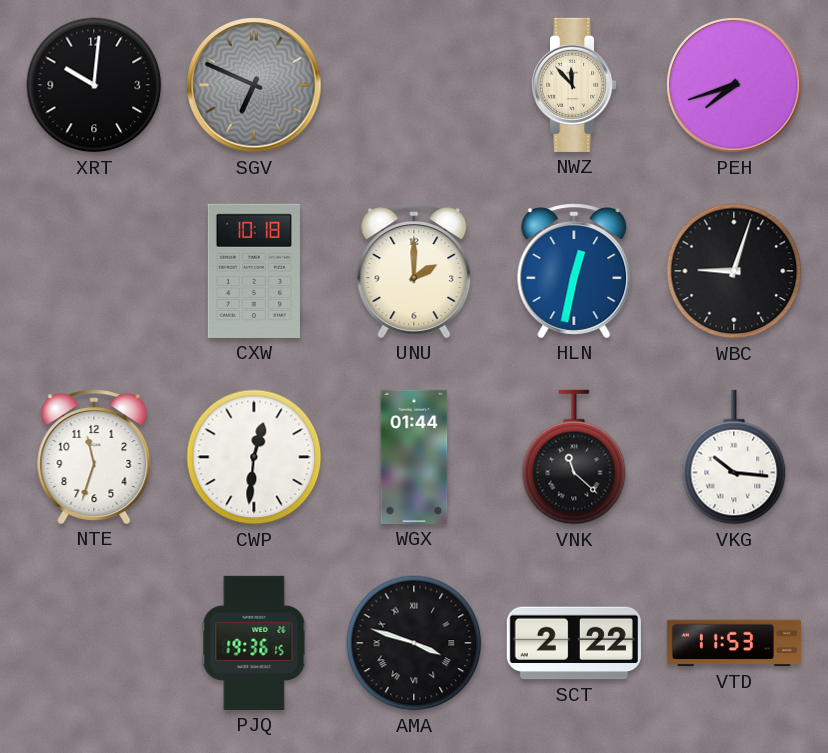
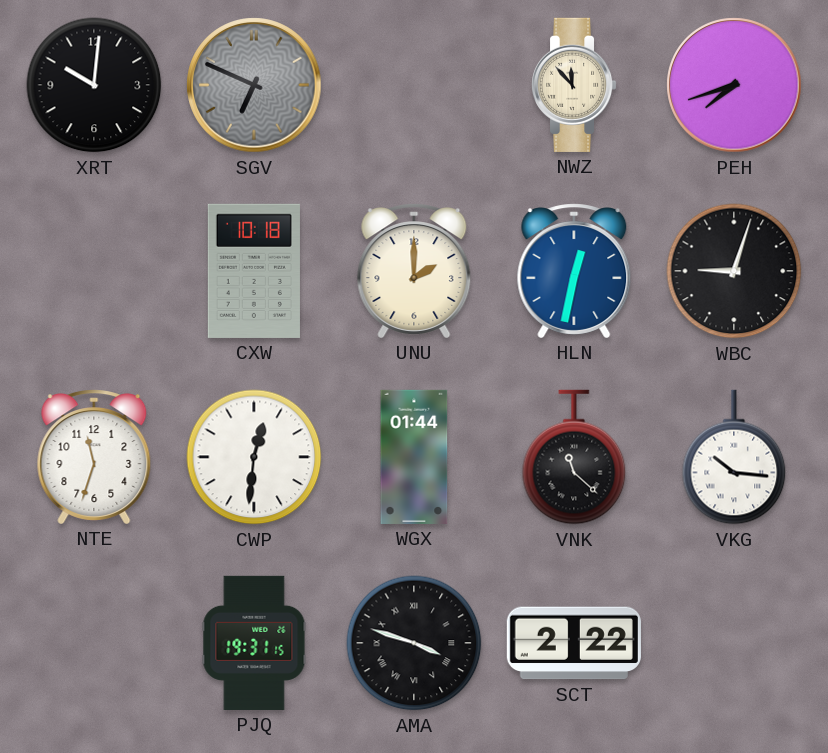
PJQ: 19:36 -> 19:31 (254, 643)
VTD: 11:53 -> none (733, 643)
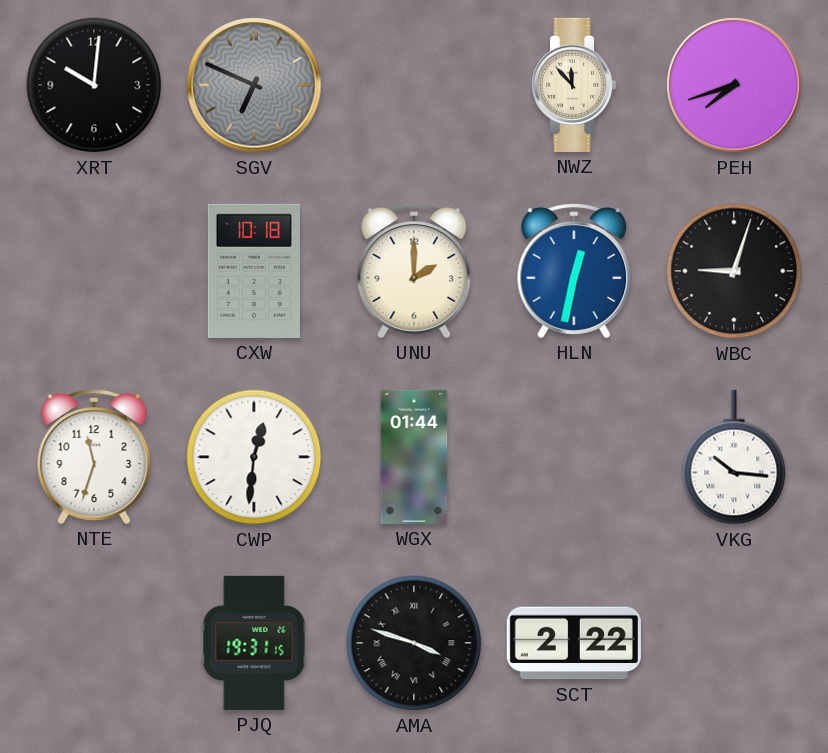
VNK: 11:22 -> none (574, 457)
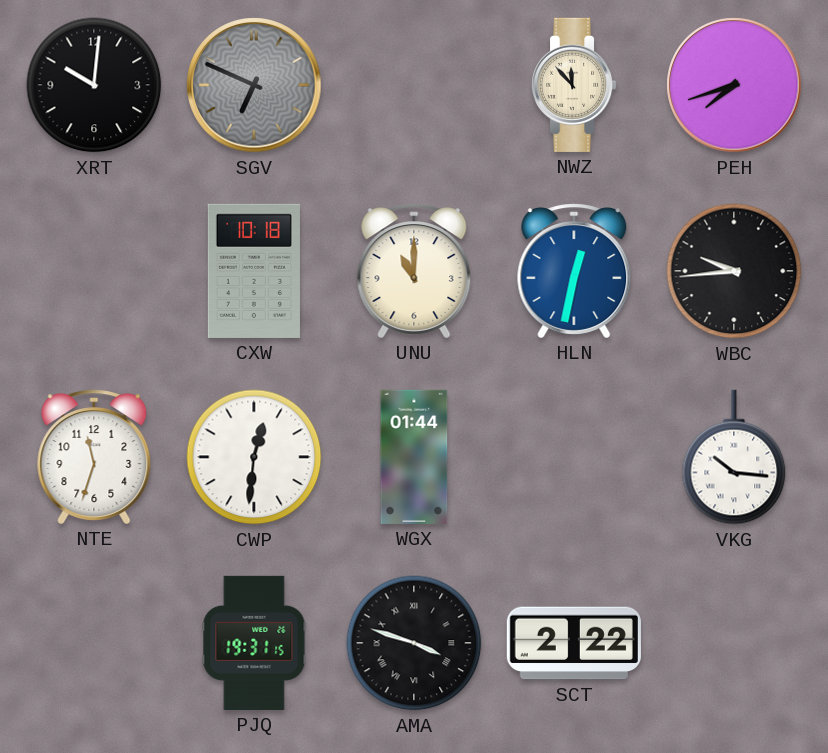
UNU: 2:00 -> 11:00 (414, 271)
WBC: 9:03 -> 9:44 (734, 271)
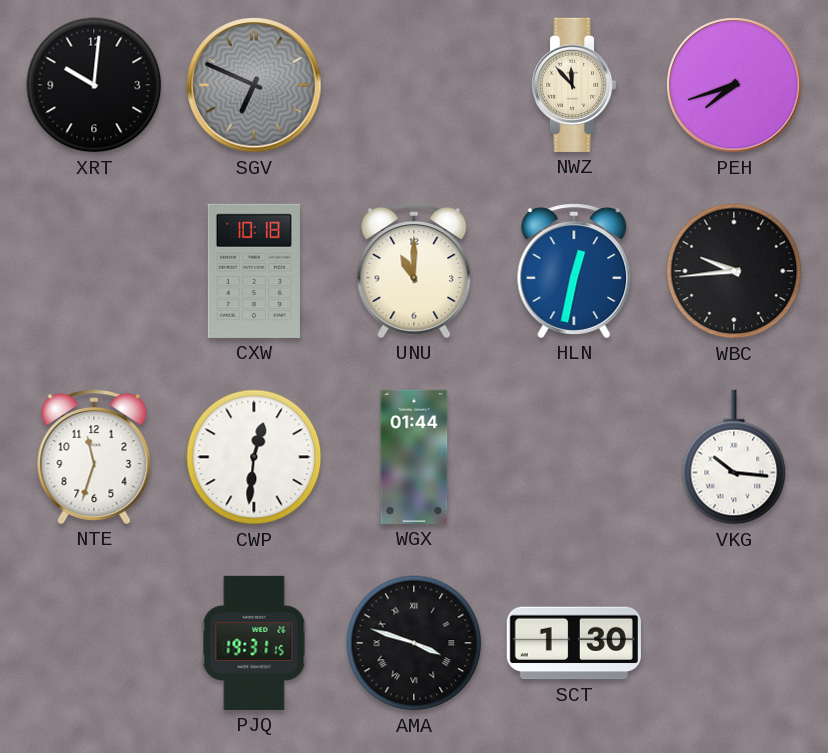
SCT: 2:22 -> 1:30 (574, 643)
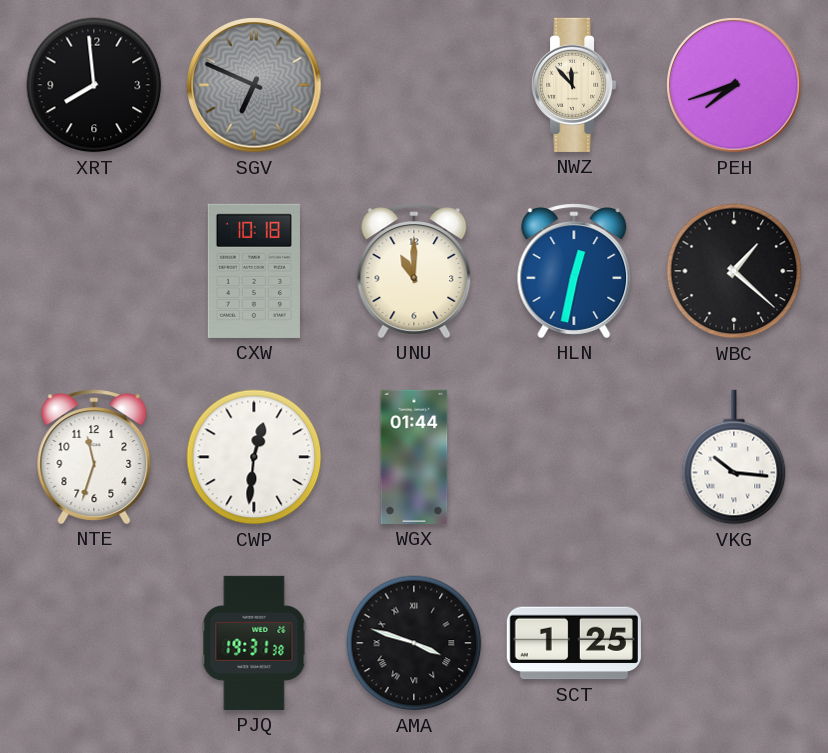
XRT: 10:01 -> 7:59 (94, 85)
WBC: 9:44 -> 1:22 (734, 271)
PJQ: 19:31:15 -> 19:31:38 (254, 643)
SCT: 1:30 -> 1:25 (574, 643)
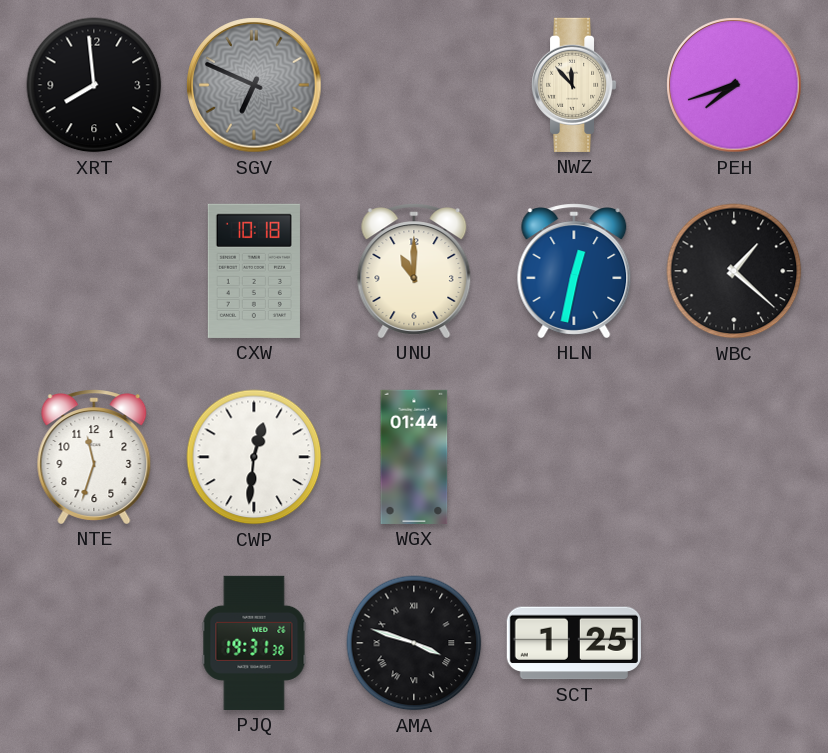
VKG: 10:16 -> none (734, 457)
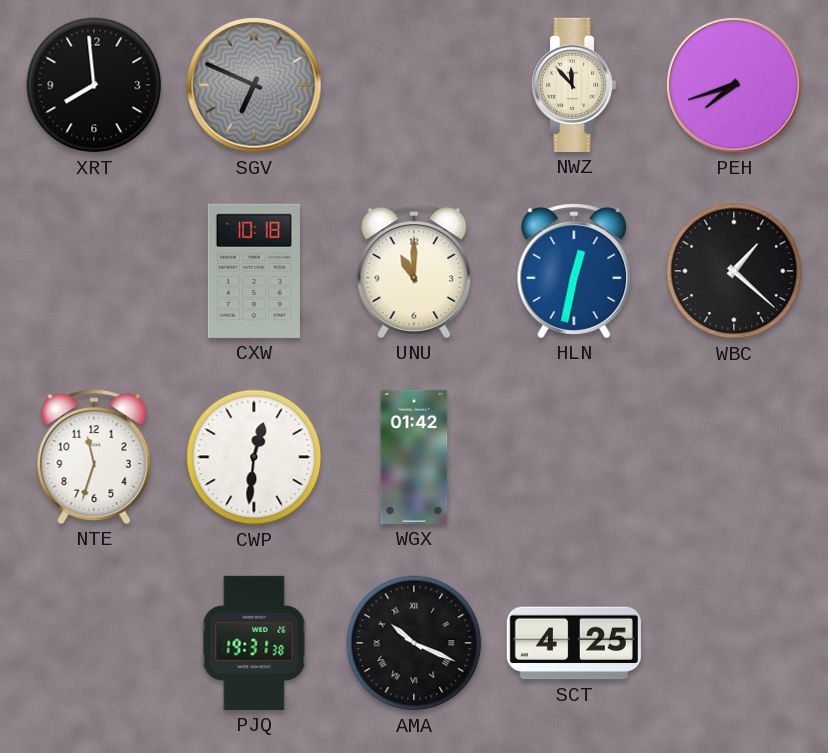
WGX: 01:44 -> 01:42 (414, 457)
AMA: 3:48 -> 10:19 (414, 643)
SCT: 1:25 -> 4:25 (574, 643)
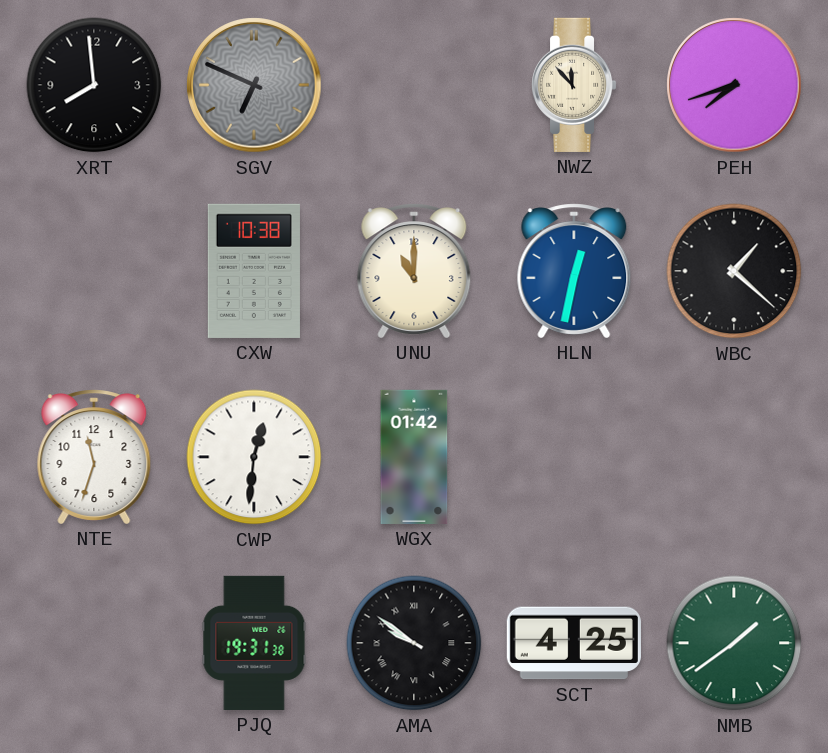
CXW: 10:18 -> 10:38 (254, 271)
AMA: 10:19 -> 9:51 (414, 643)
NMB: none -> 1:39 (734, 643)
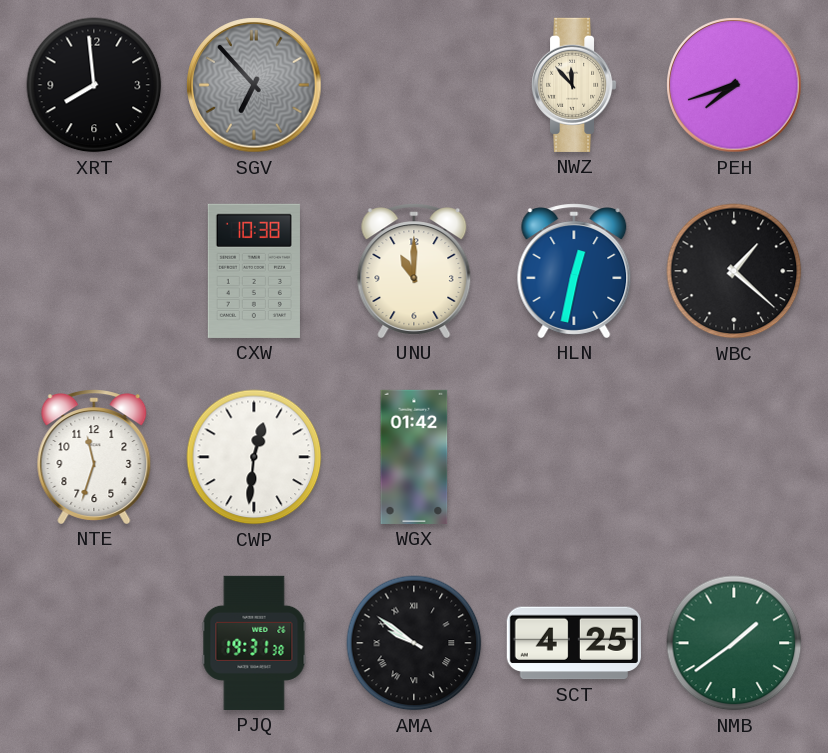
SGV: 6:49 -> 6:53 (254, 85)
